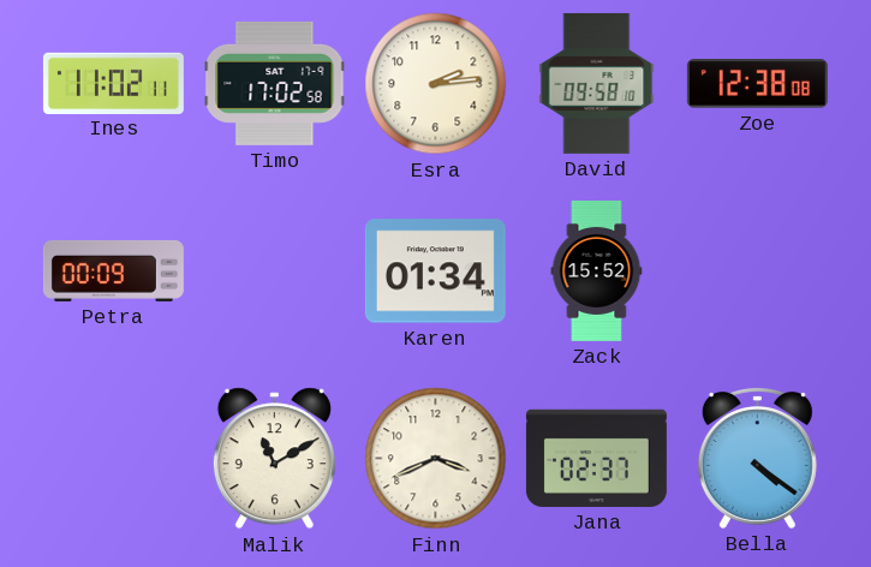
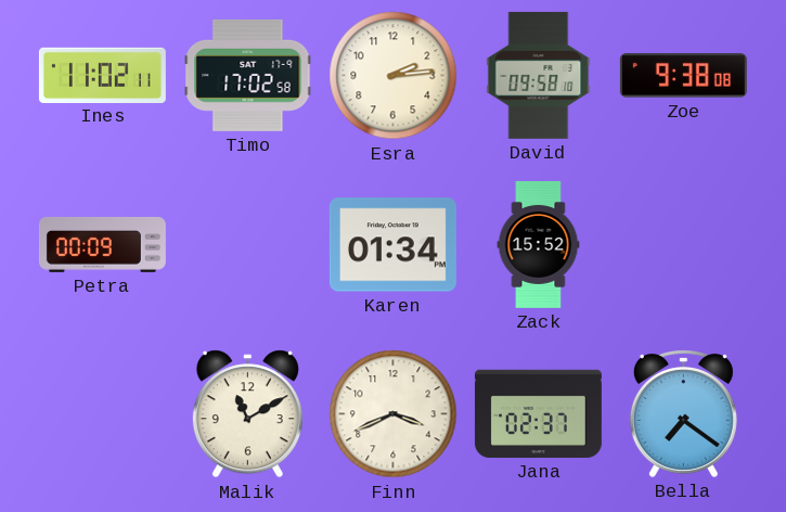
Zoe: 12:38 -> 9:38 (683, 76)
Bella: 4:21 -> 7:21 (683, 414)
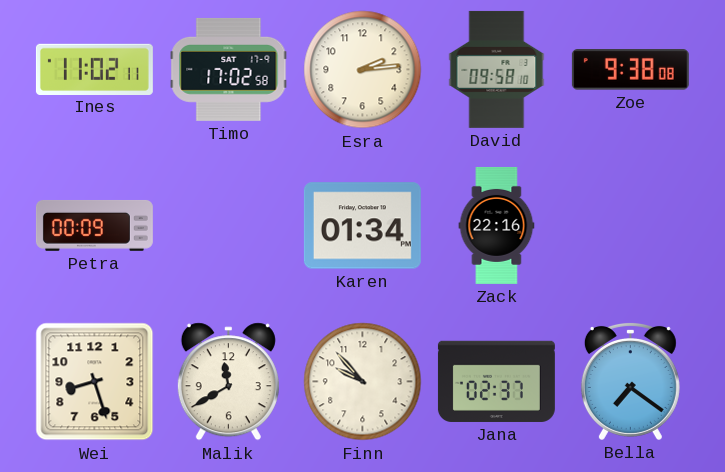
Zack: 15:52 -> 22:16 (497, 225)
Wei: none -> 8:27 (95, 382)
Malik: 11:10 -> 11:40 (228, 382)
Finn: 3:41 -> 9:53 (363, 382)
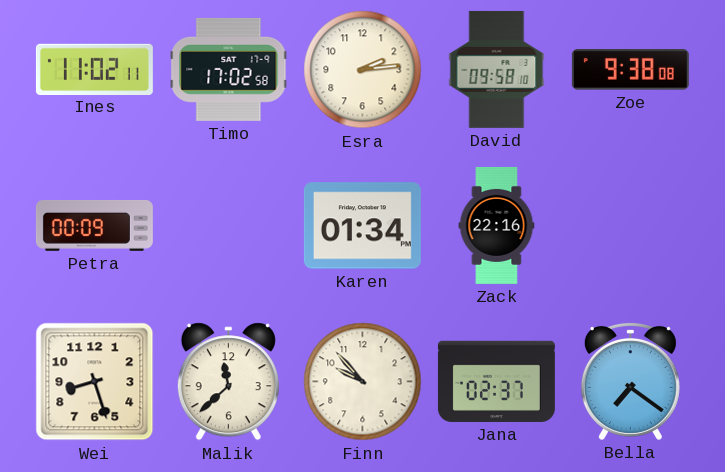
Malik: 11:40 -> 11:38 (228, 382)
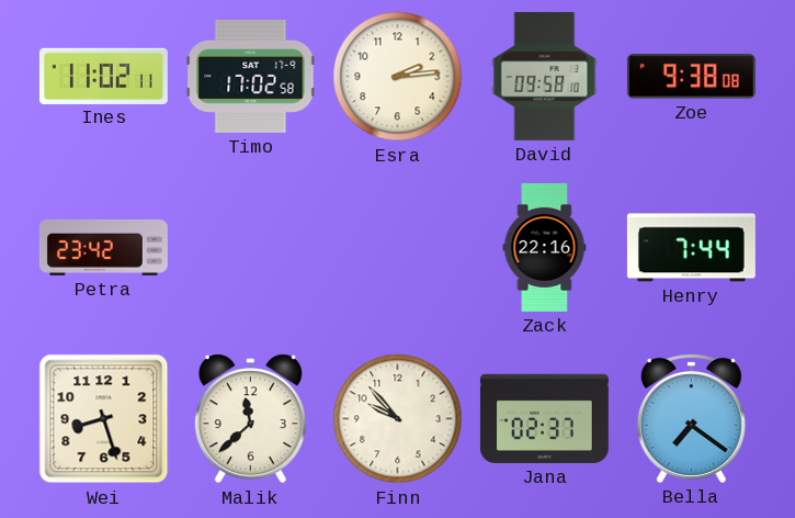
Petra: 00:09 -> 23:42 (103, 247)
Karen: 01:34 -> none (362, 226)
Henry: none -> 7:44 (691, 248)
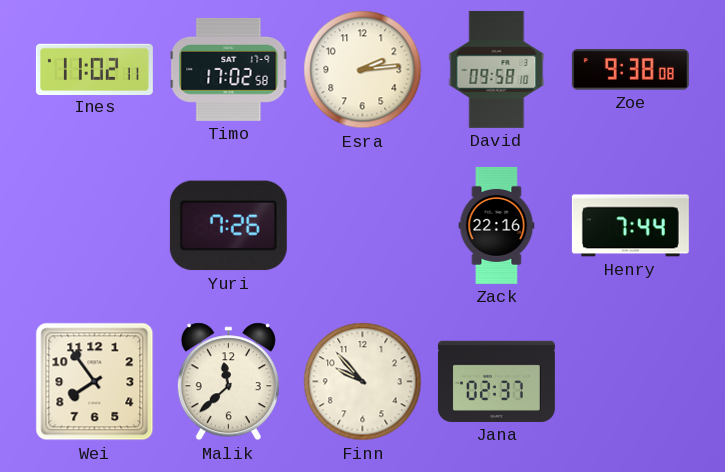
Petra: 23:42 -> none (103, 247)
Yuri: none -> 7:26 (228, 226)
Wei: 8:27 -> 7:54 (95, 382)
Bella: 7:21 -> none (691, 419)
